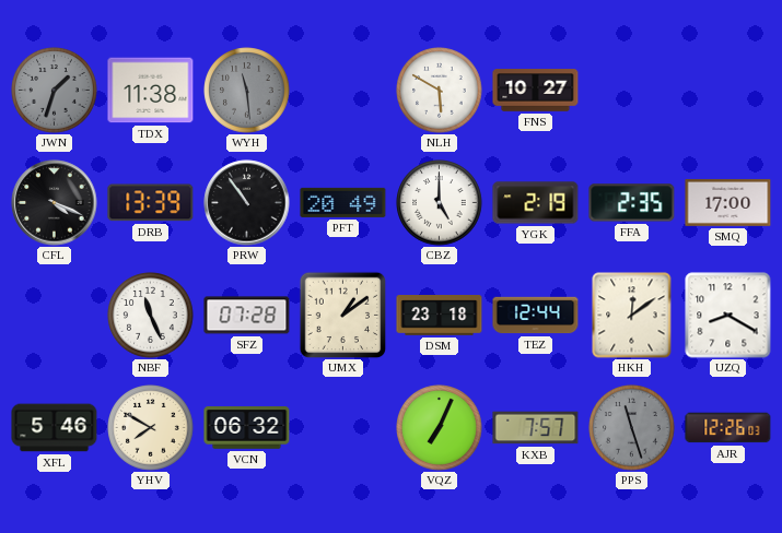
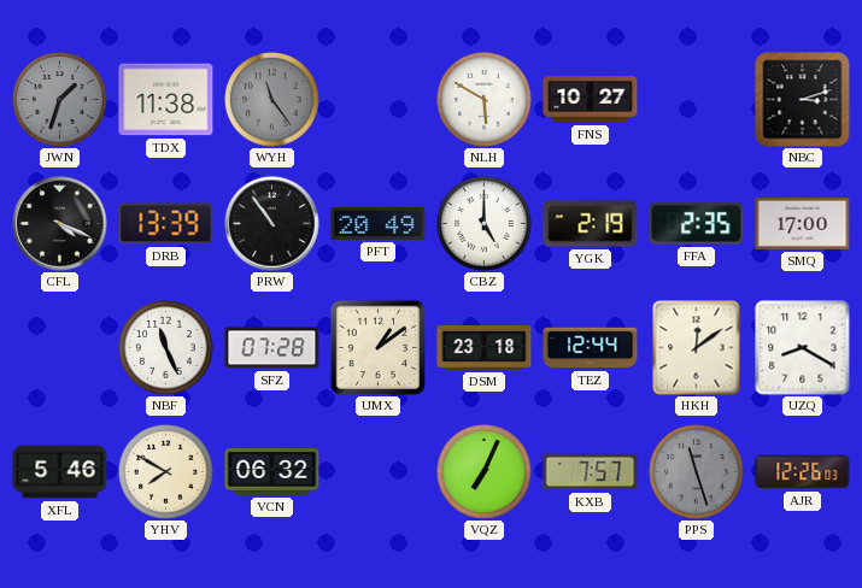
WYH: 11:29 -> 11:24 (272, 100)
NBC: none -> 3:12 (803, 100)
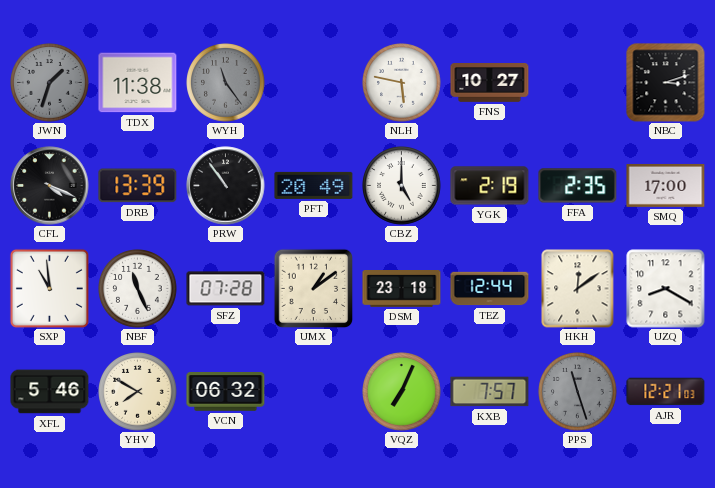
NLH: 5:50 -> 5:47 (402, 83)
SXP: none -> 10:59 (49, 288)
AJR: 12:26 -> 12:21 (666, 392)
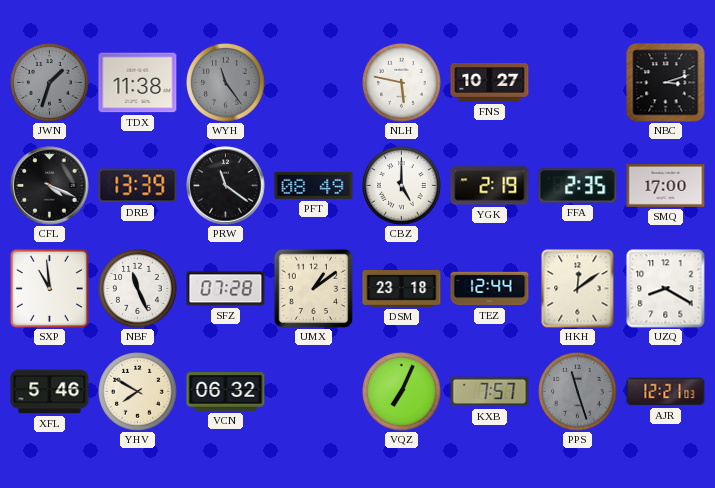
PRW: 10:54 -> 11:21 (226, 186)
PFT: 20:49 -> 08:49 (314, 185)
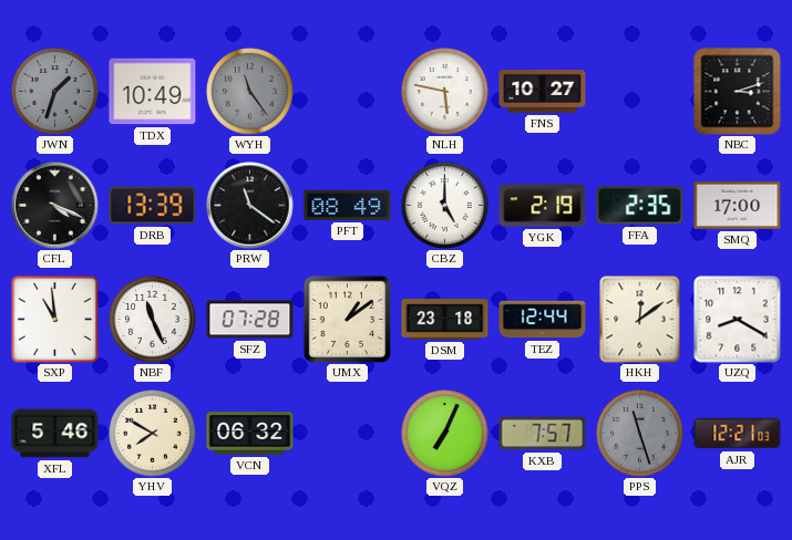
TDX: 11:38 -> 10:49 (153, 92)
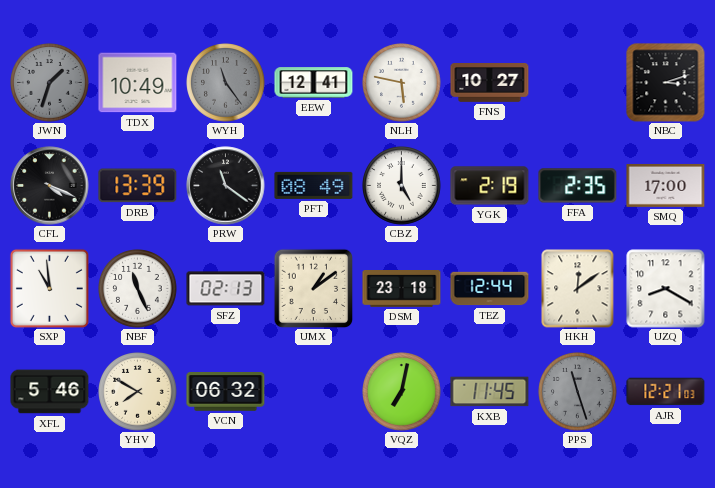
EEW: none -> 12:41 (314, 83)
SFZ: 07:28 -> 02:13 (226, 289)
VQZ: 7:04 -> 7:02 (402, 392)
KXB: 7:57 -> 11:45 (490, 392)
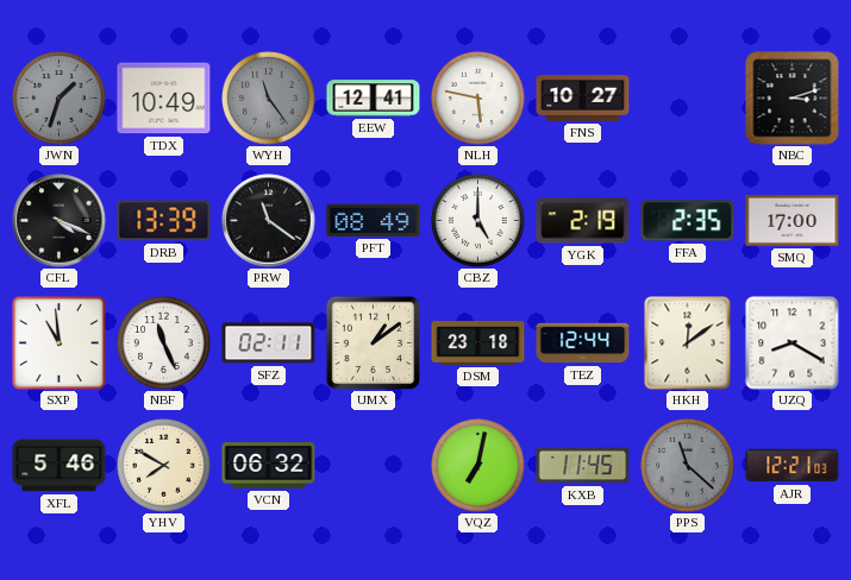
SFZ: 02:13 -> 02:11 (269, 343)
PPS: 11:27 -> 11:22 (688, 466)
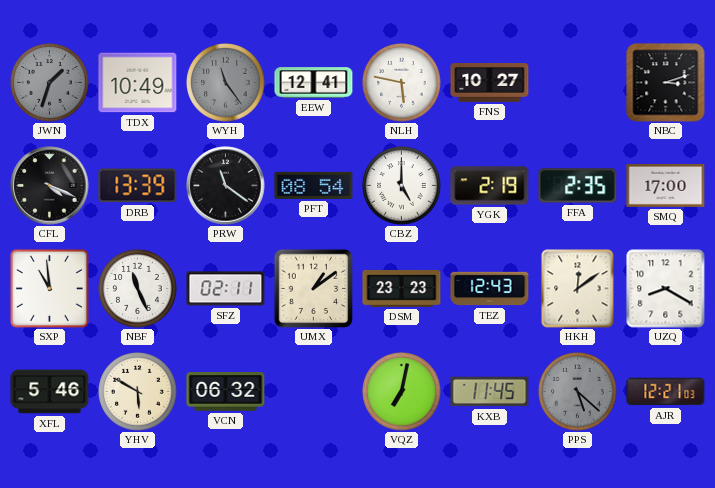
PFT: 08:49 -> 08:54 (314, 185)
DSM: 23:18 -> 23:23 (402, 289)
TEZ: 12:44 -> 12:43 (490, 289)
YHV: 7:50 -> 5:50 (138, 392)
PPS: 11:22 -> 5:22 (578, 392)
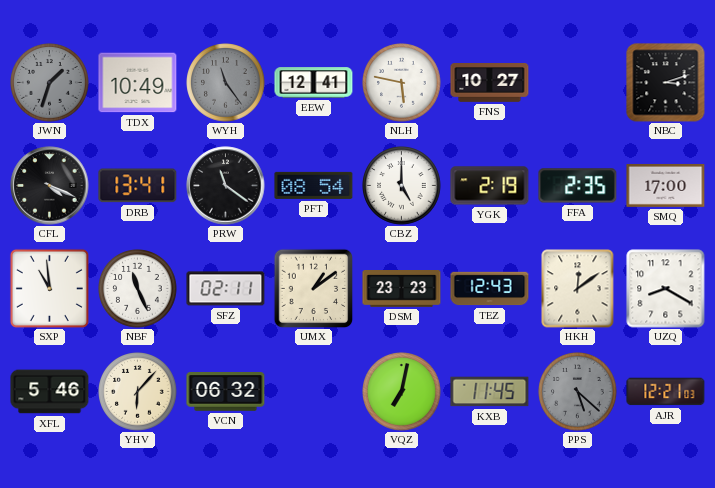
DRB: 13:39 -> 13:41 (138, 186)
YHV: 5:50 -> 6:07 (138, 392)
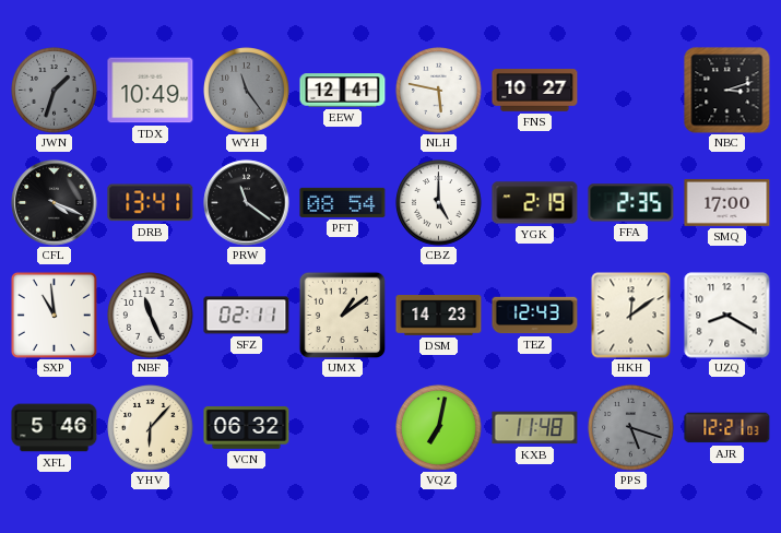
DSM: 23:23 -> 14:23 (439, 316)
KXB: 11:45 -> 11:48 (535, 428)
PPS: 5:22 -> 5:18 (631, 428)
